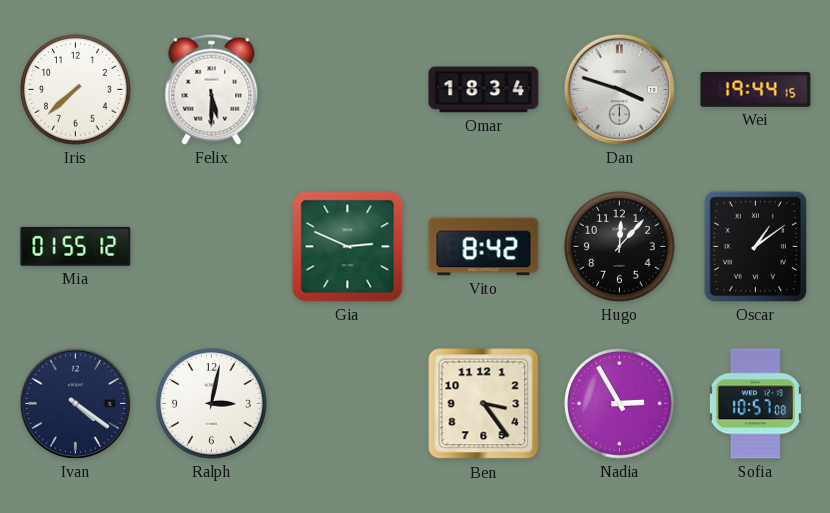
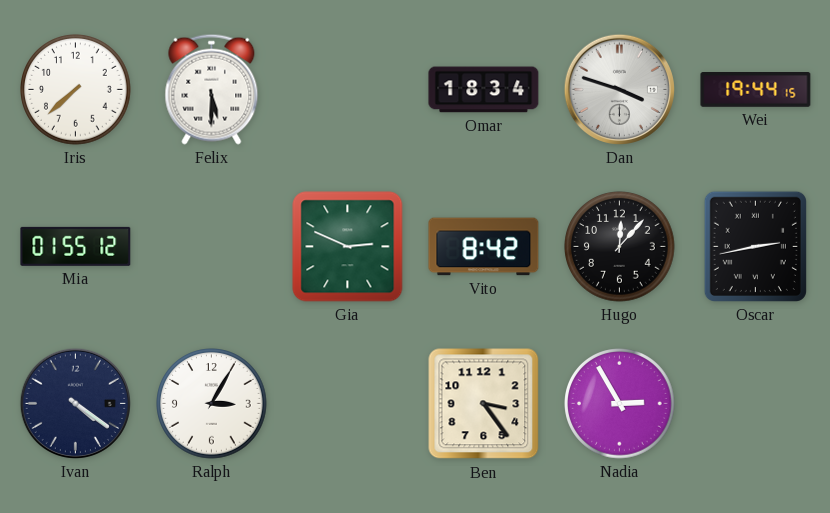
Oscar: 1:09 -> 2:43 (755, 246)
Ralph: 3:02 -> 3:05 (212, 404)
Sofia: 10:57 -> none (755, 404)
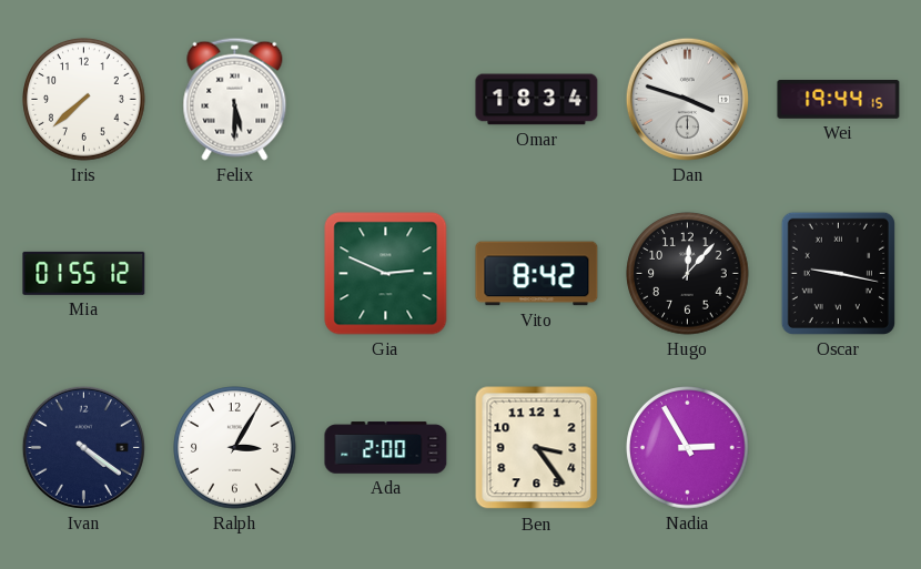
Oscar: 2:43 -> 9:17 (838, 273)
Ada: none -> 2:00 (386, 448)
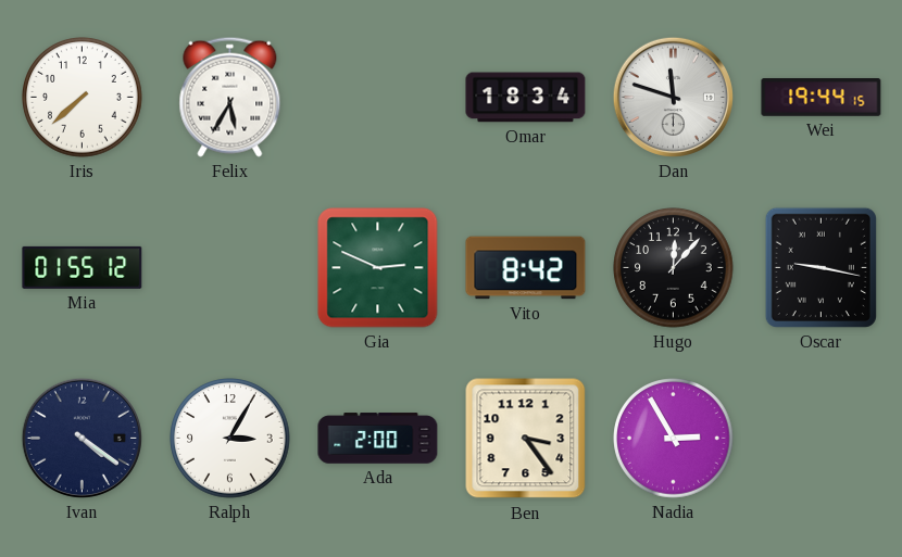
Felix: 5:30 -> 5:35 (230, 97)
Dan: 3:48 -> 11:48 (673, 97)
